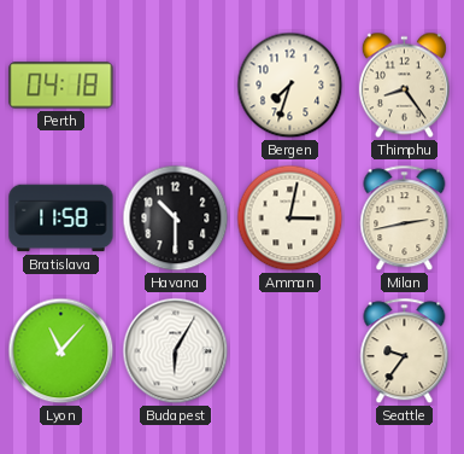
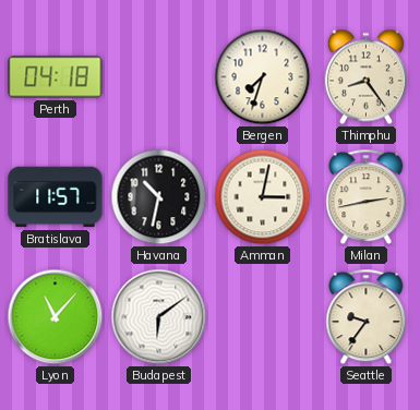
Bratislava: 11:58 -> 11:57 (56, 197)
Havana: 10:30 -> 10:32 (159, 197)
Budapest: 6:05 -> 6:09 (159, 317)
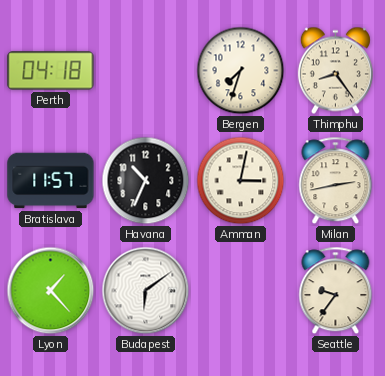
Havana: 10:32 -> 10:34 (146, 181)
Lyon: 11:07 -> 1:23 (51, 291)
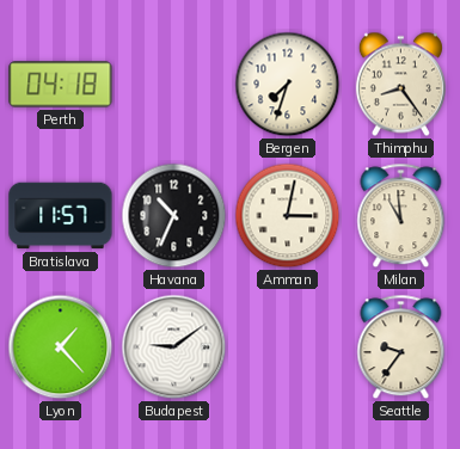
Milan: 2:43 -> 10:59 (401, 216)
Budapest: 6:09 -> 9:09 (174, 347)
